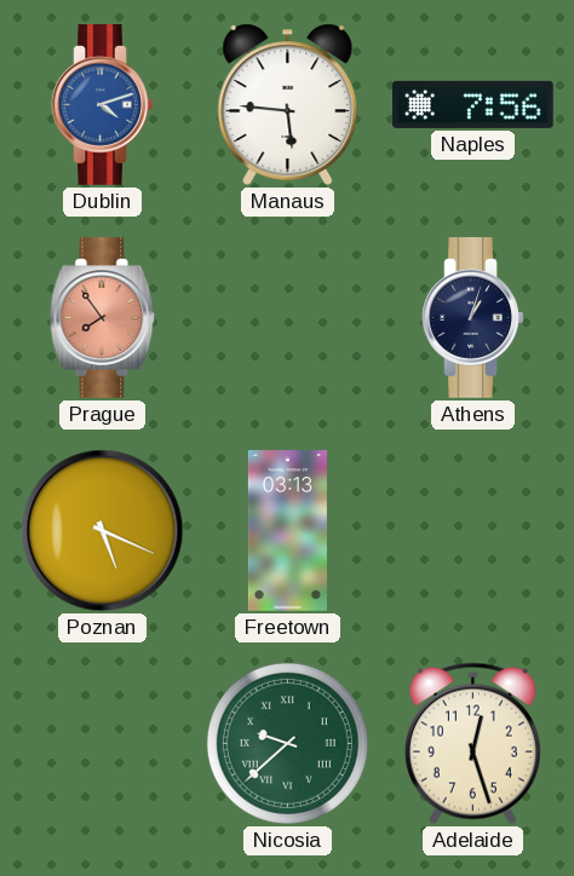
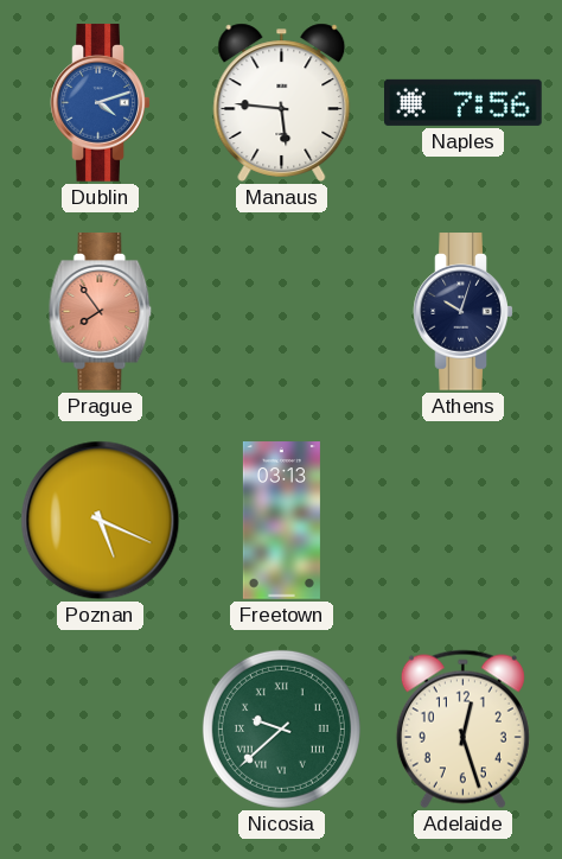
Athens: 1:03 -> 10:03 (464, 312)
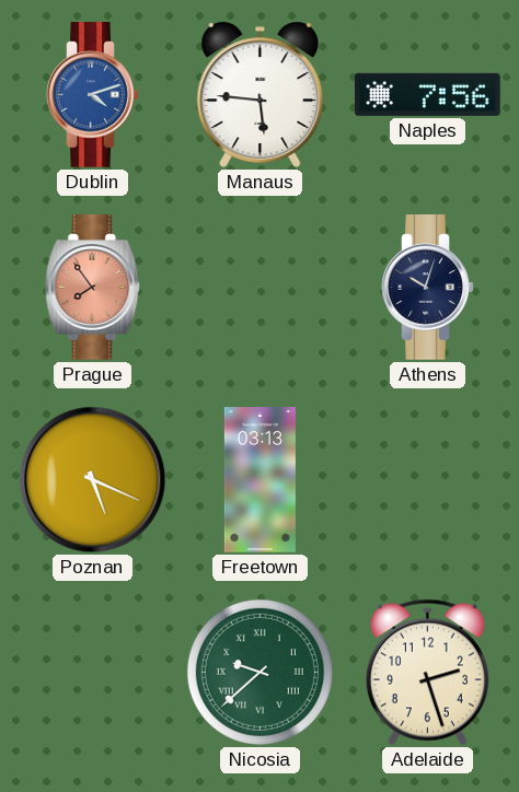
Adelaide: 12:27 -> 2:27 (427, 673)
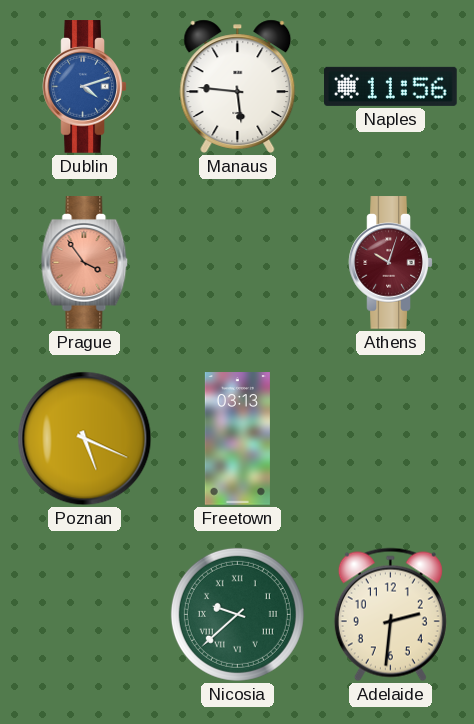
Naples: 7:56 -> 11:56 (391, 86)
Prague: 7:54 -> 3:54 (85, 263)
Athens dial: navy -> burgundy (391, 263)
Adelaide: 2:27 -> 2:31 (390, 615)
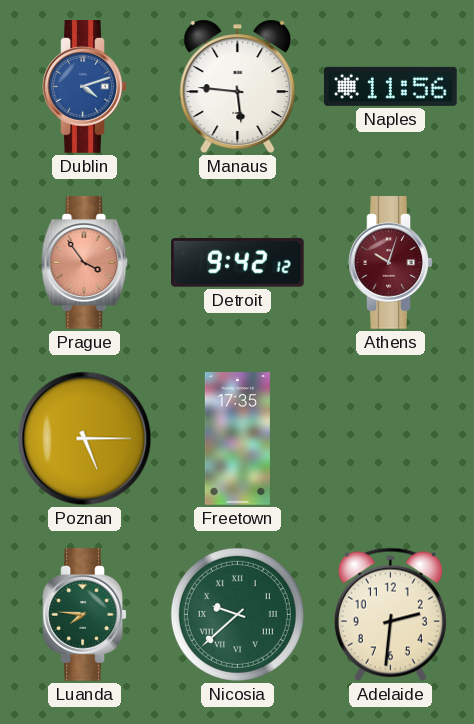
Detroit: none -> 9:42 (238, 263)
Poznan: 5:19 -> 5:15 (85, 439)
Freetown: 03:13 -> 17:35 (237, 439)
Luanda: none -> 7:46 (85, 615)
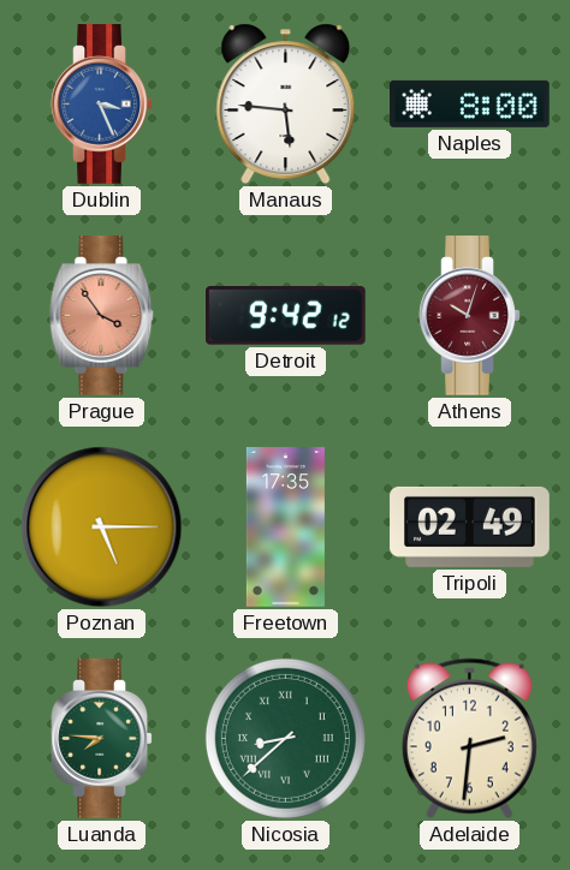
Dublin: 4:12 -> 3:26 (102, 105)
Naples: 11:56 -> 8:00 (470, 103)
Tripoli: none -> 02:49 (470, 526)
Nicosia: 9:38 -> 8:38 (285, 738)
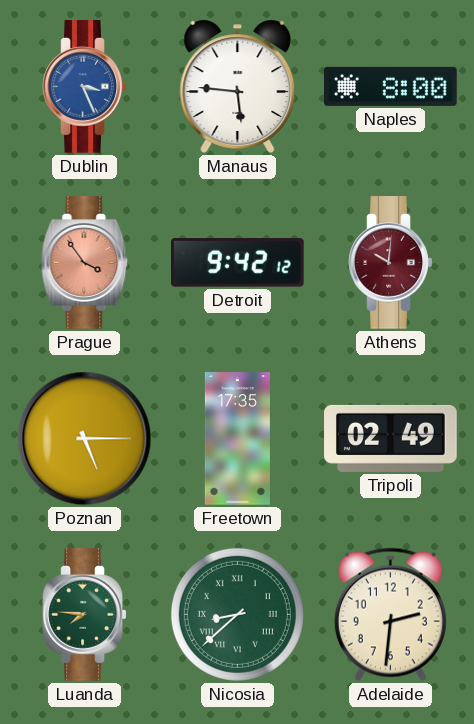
Athens: 10:03 -> 10:01 (391, 263)
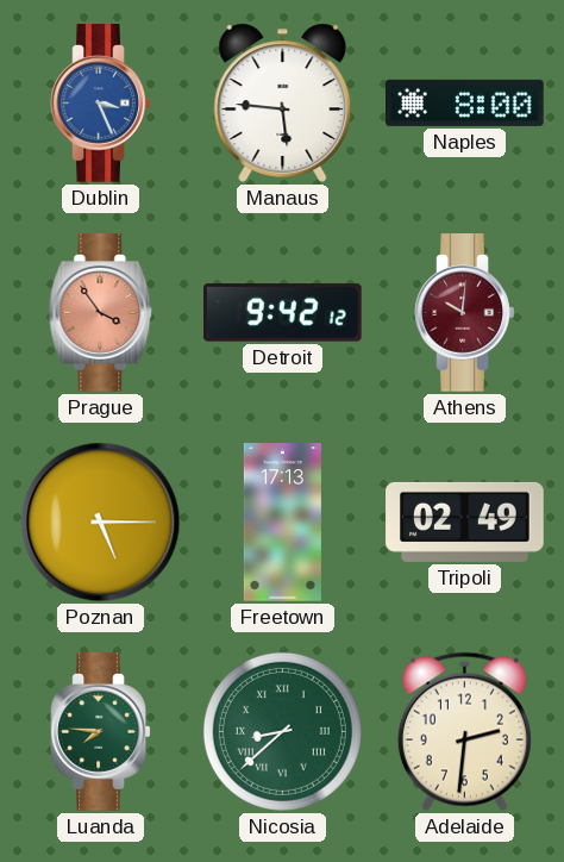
Freetown: 17:35 -> 17:13 (282, 523)
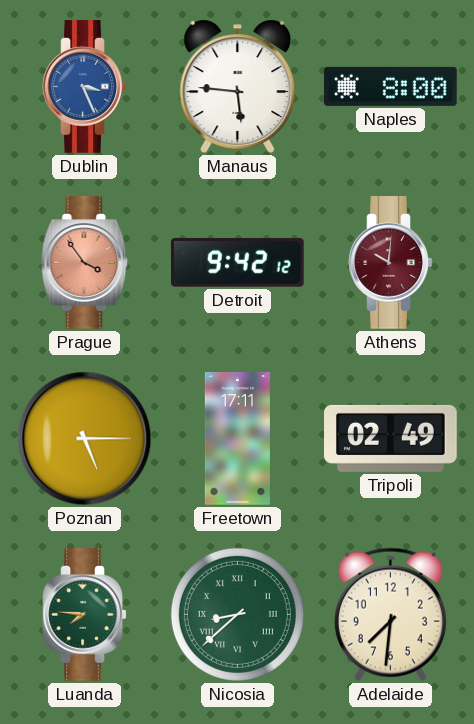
Freetown: 17:13 -> 17:11 (237, 439)
Adelaide: 2:31 -> 7:31 (390, 615)
